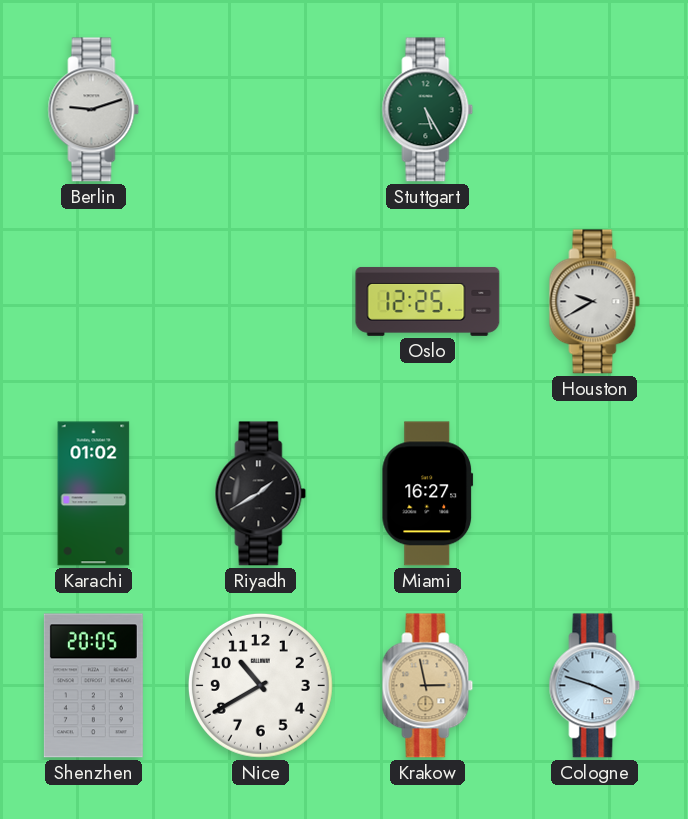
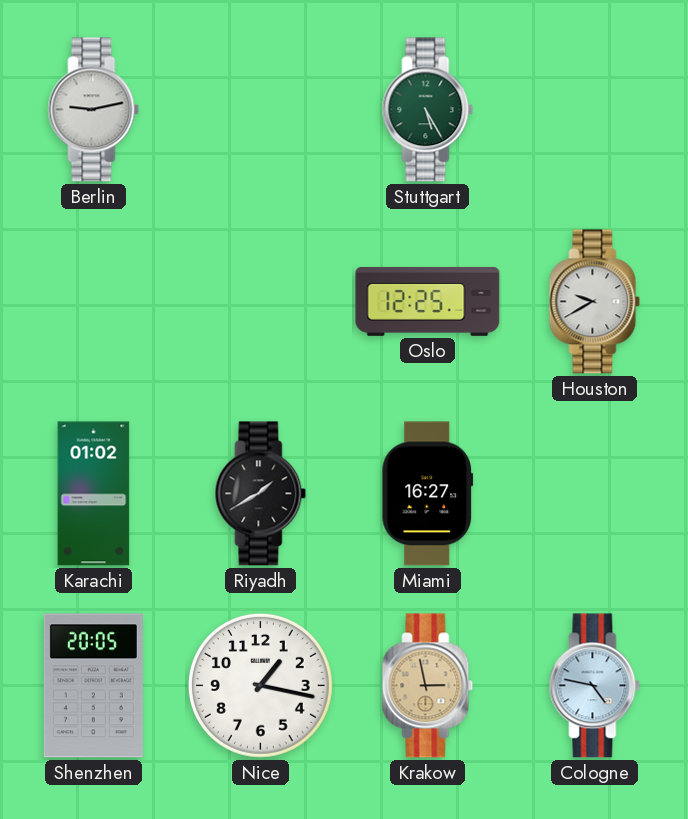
Berlin: 9:12 -> 9:13 (94, 110)
Nice: 10:40 -> 1:17 (260, 685)
Cologne: 3:48 -> 4:47 (595, 686)
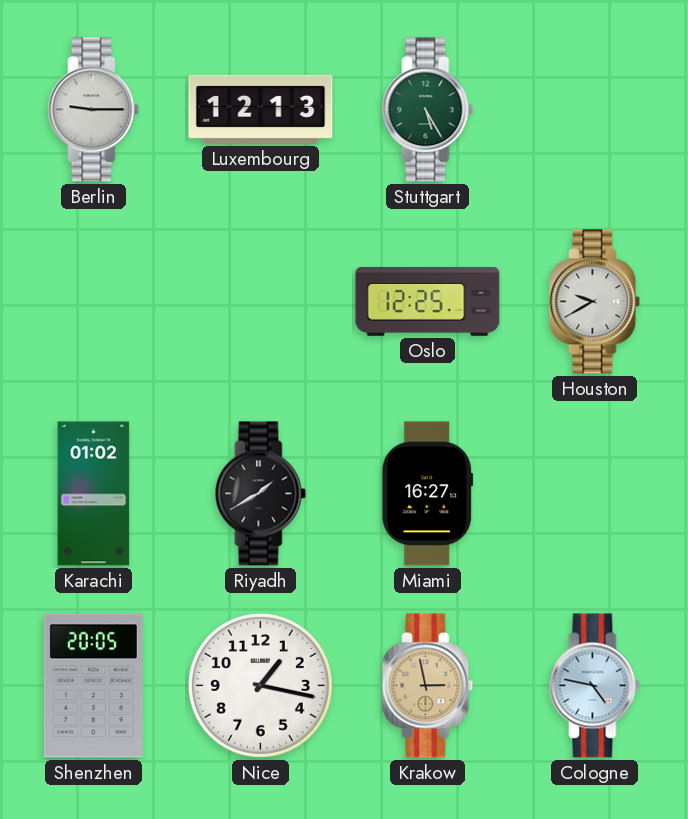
Berlin: 9:13 -> 9:15 (94, 110)
Luxembourg: none -> 12:13 (261, 109)
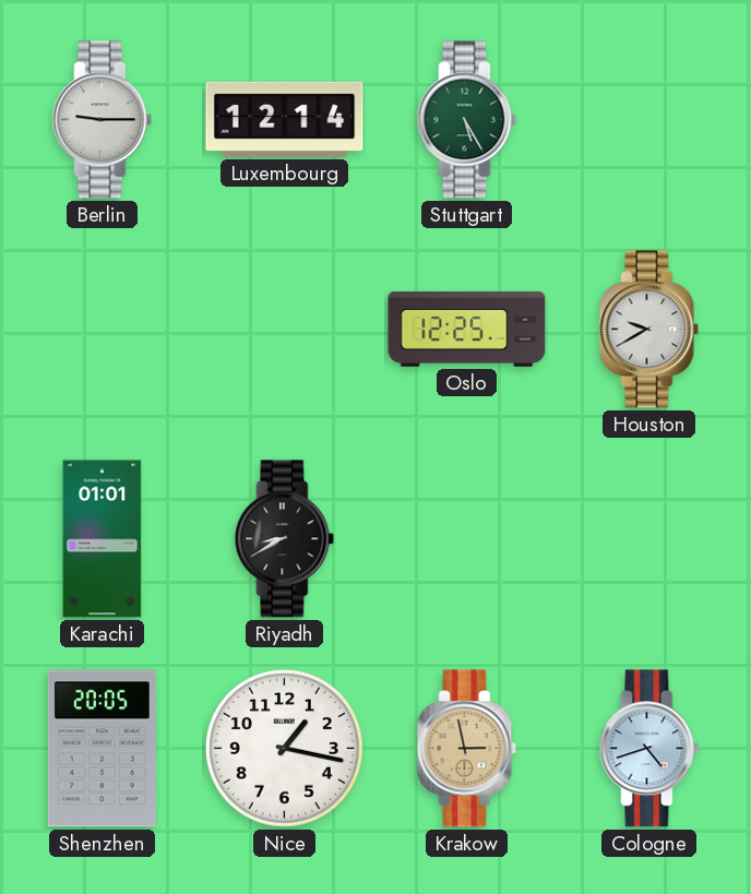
Luxembourg: 12:13 -> 12:14 (285, 119)
Karachi: 01:02 -> 01:01 (103, 539)
Riyadh: 1:40 -> 8:40 (285, 539)
Miami: 16:27 -> none (428, 494)
Cologne: 4:47 -> 4:42 (649, 749)
